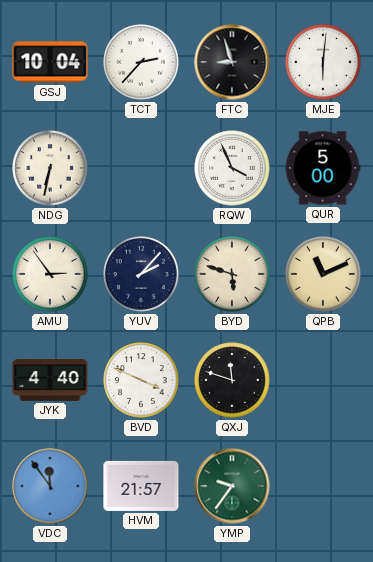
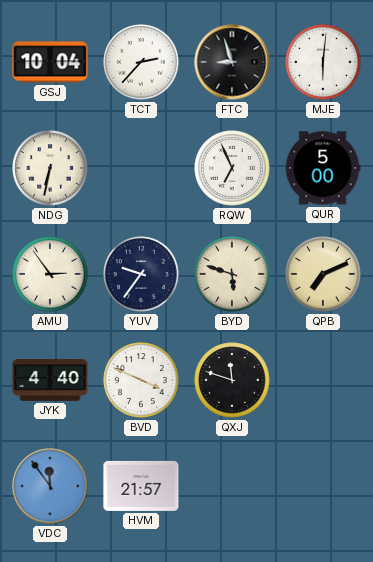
RQW: 3:56 -> 6:56 (232, 168)
YUV: 2:07 -> 9:36 (141, 274)
QPB: 11:11 -> 7:11 (323, 274)
YMP: 9:36 -> none (232, 486)
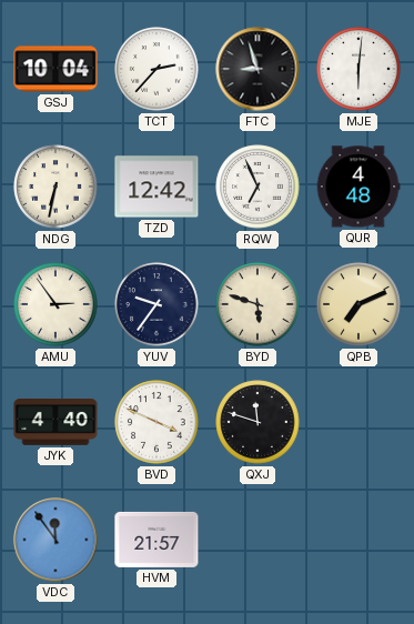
TZD: none -> 12:42 (156, 187)
QUR: 5:00 -> 4:48 (359, 187)
